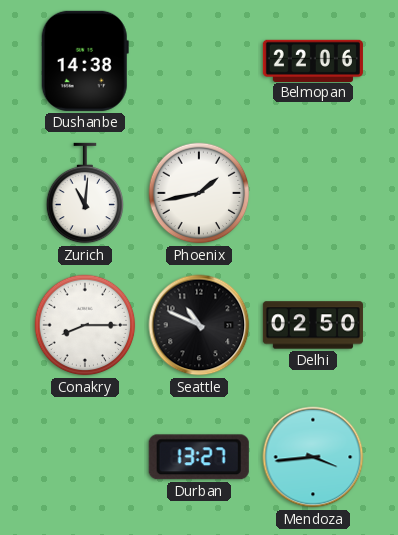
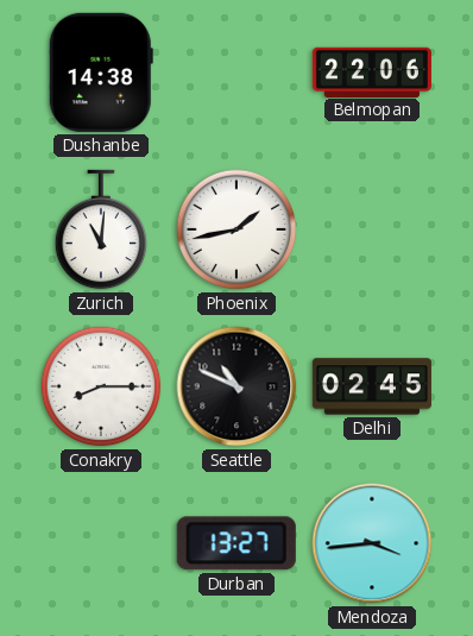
Delhi: 02:50 -> 02:45 (372, 386)
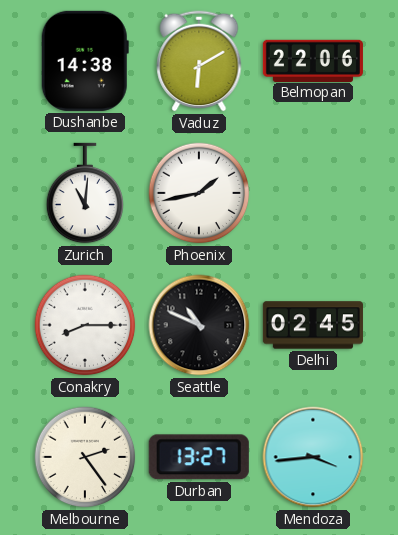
Vaduz: none -> 6:10 (199, 61)
Melbourne: none -> 2:24 (85, 457)
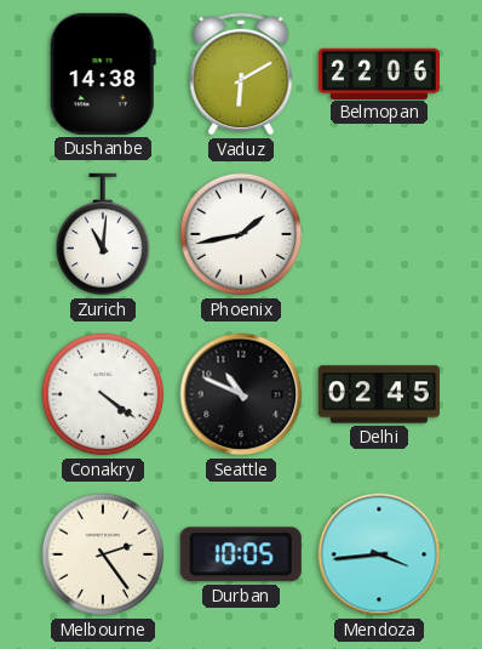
Conakry: 8:15 -> 4:21 (103, 394)
Durban: 13:27 -> 10:05 (241, 554)
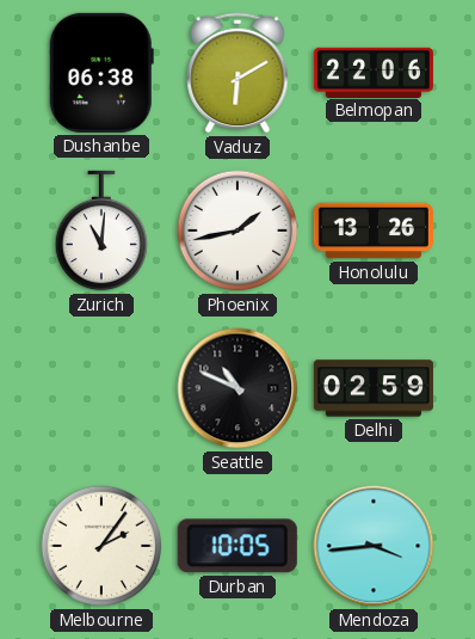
Dushanbe: 14:38 -> 06:38 (101, 73)
Honolulu: none -> 13:26 (374, 231)
Conakry: 4:21 -> none (103, 394)
Delhi: 02:45 -> 02:59 (374, 388)
Melbourne: 2:24 -> 2:06 (101, 546)
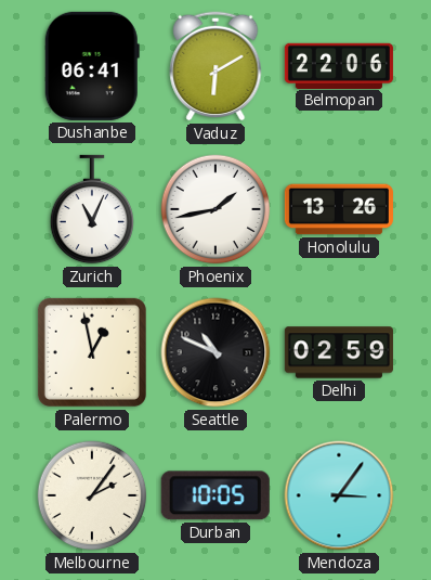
Dushanbe: 06:38 -> 06:41 (92, 66)
Zurich: 11:01 -> 11:04 (92, 209)
Palermo: none -> 12:58 (92, 352)
Mendoza: 3:44 -> 3:06 (339, 495)
